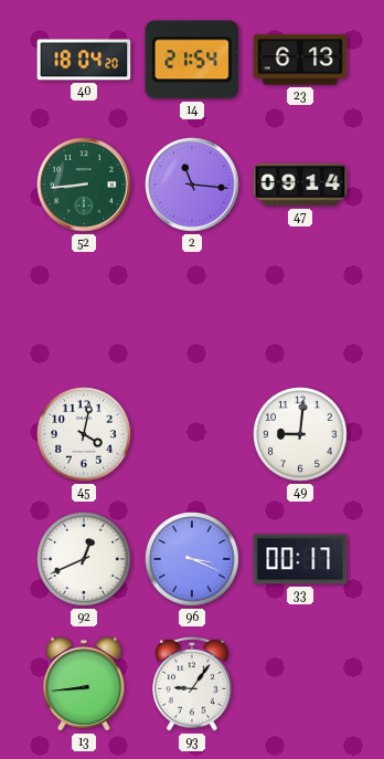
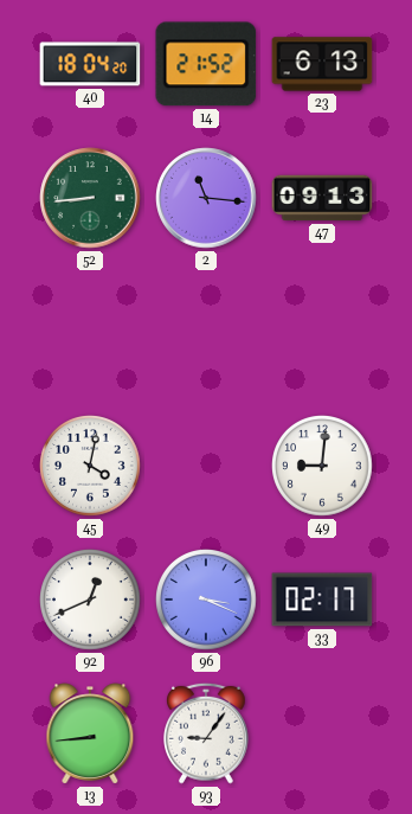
14: 21:54 -> 21:52 (206, 64)
47: 09:14 -> 09:13 (322, 198)
33: 00:17 -> 02:17 (322, 600)
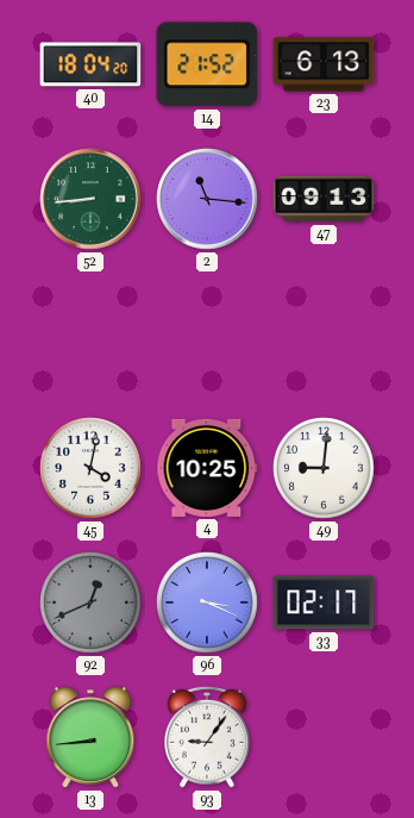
4: none -> 10:25 (207, 468)
92 dial: white -> grey (92, 604)
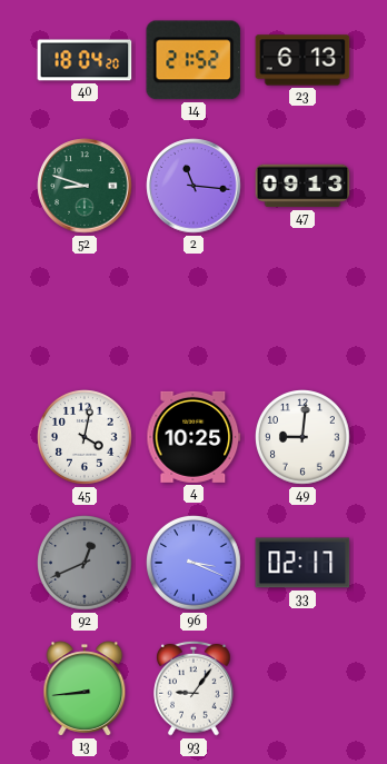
52: 8:44 -> 8:48 (85, 186)
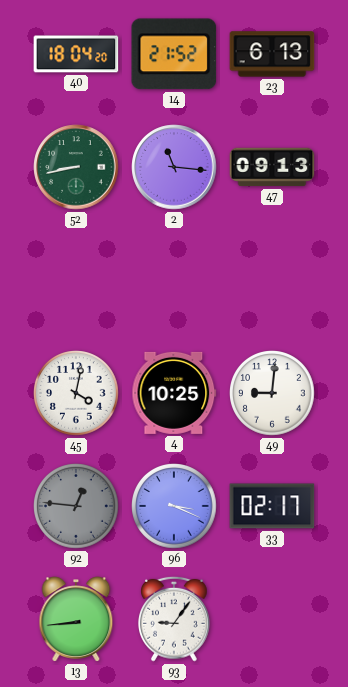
52: 8:48 -> 8:43 (76, 167)
92: 12:41 -> 12:46 (77, 507)
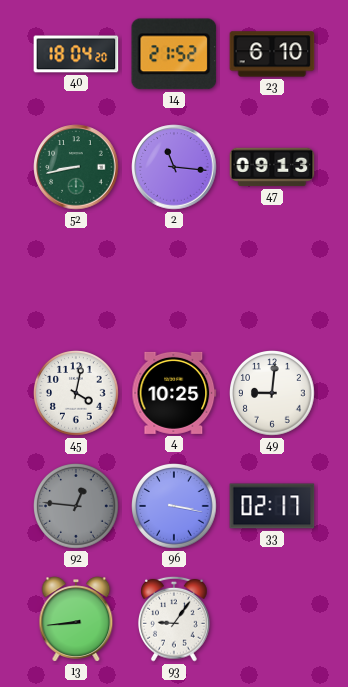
23: 6:13 -> 6:10 (272, 54)
96: 3:19 -> 3:17 (175, 507)
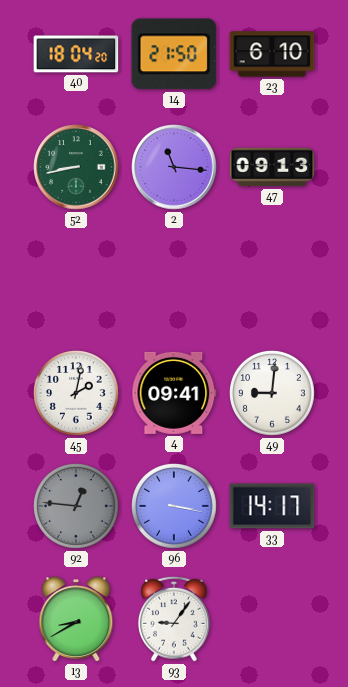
14: 21:52 -> 21:50 (174, 54)
45: 4:02 -> 2:02 (77, 394)
4: 10:25 -> 09:41 (174, 393)
33: 02:17 -> 14:17 (272, 506)
13: 8:44 -> 8:40 (76, 619)
